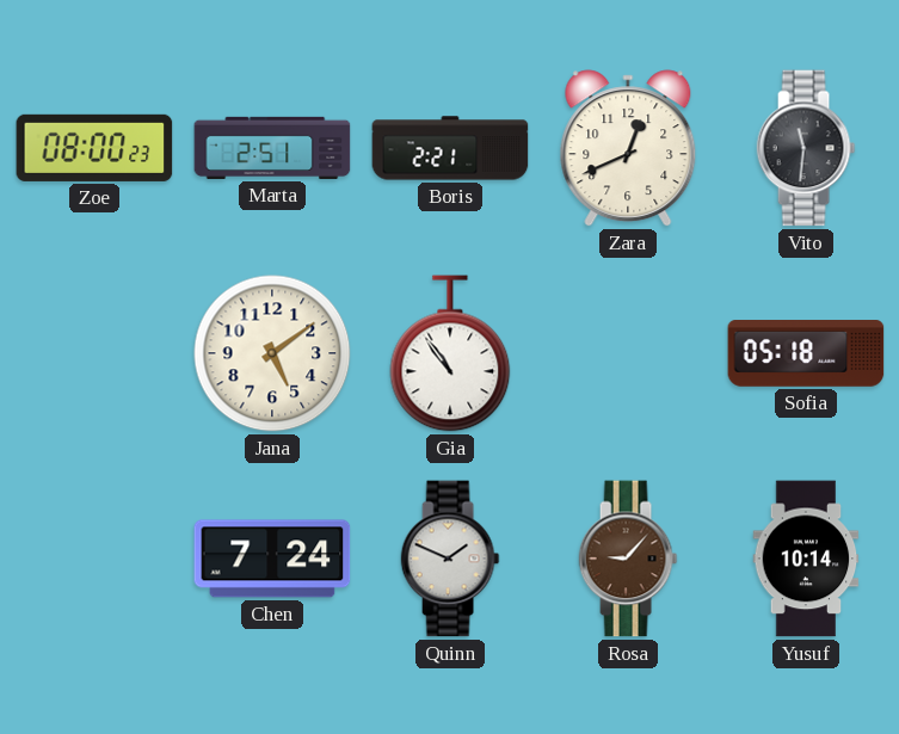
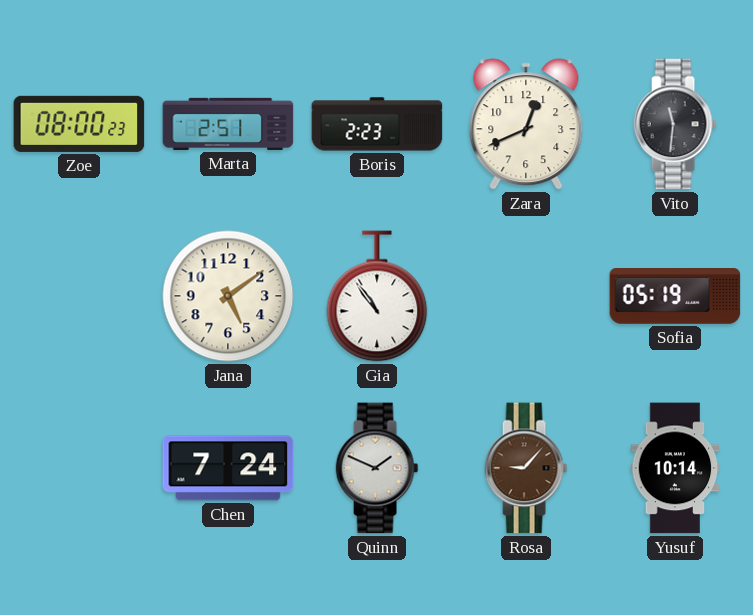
Boris: 2:21 -> 2:23 (377, 124)
Sofia: 05:18 -> 05:19 (675, 297)
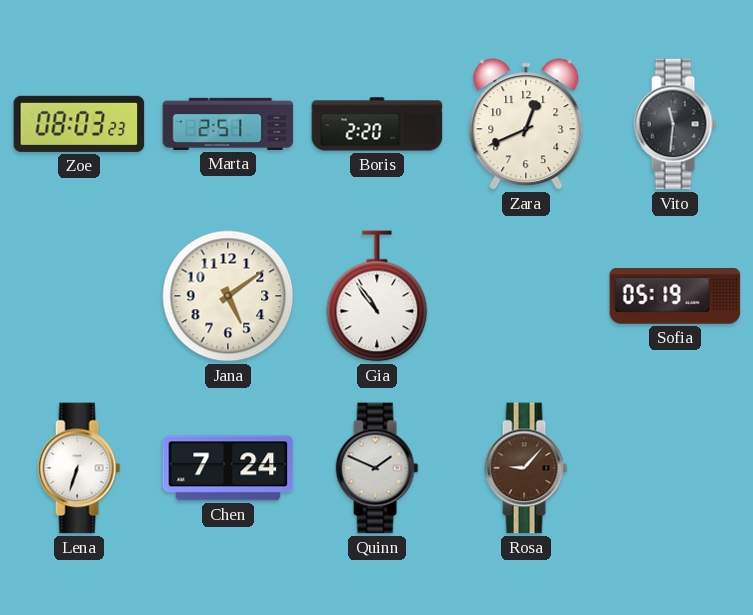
Zoe: 08:00 -> 08:03 (79, 124)
Boris: 2:23 -> 2:20 (377, 124)
Lena: none -> 6:33 (79, 468)
Yusuf: 10:14 -> none (675, 468)
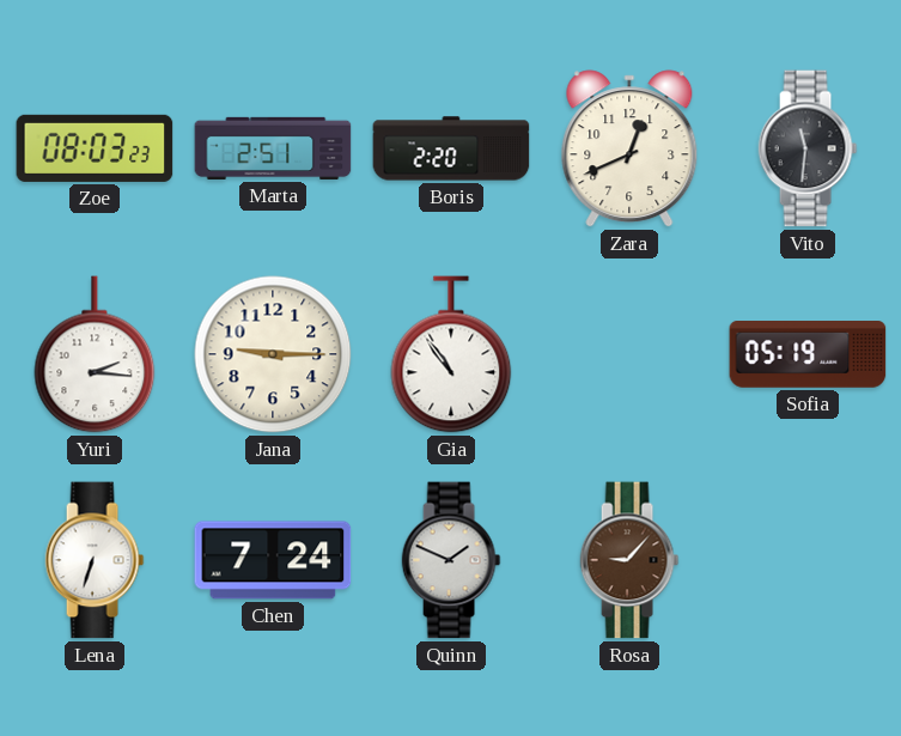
Yuri: none -> 2:16 (95, 354)
Jana: 5:09 -> 9:15 (273, 354)
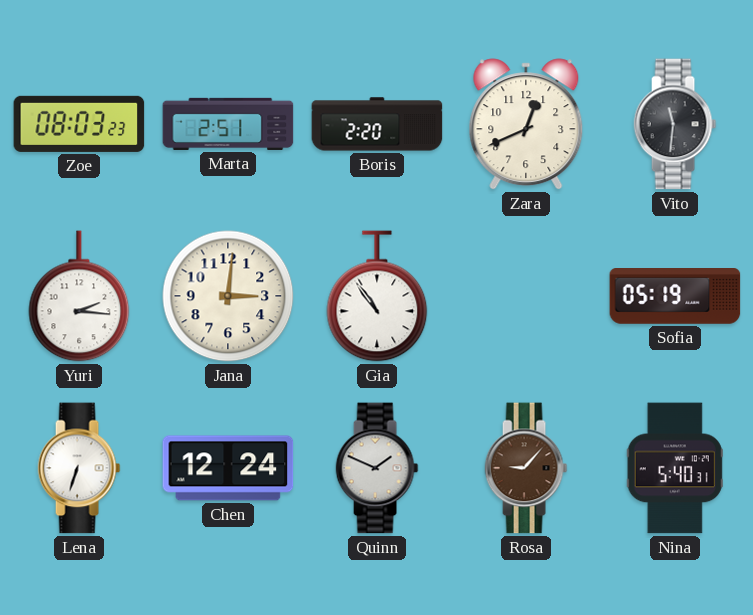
Jana: 9:15 -> 3:01 (228, 296)
Chen: 7:24 -> 12:24 (228, 468)
Nina: none -> 5:40 (675, 468)
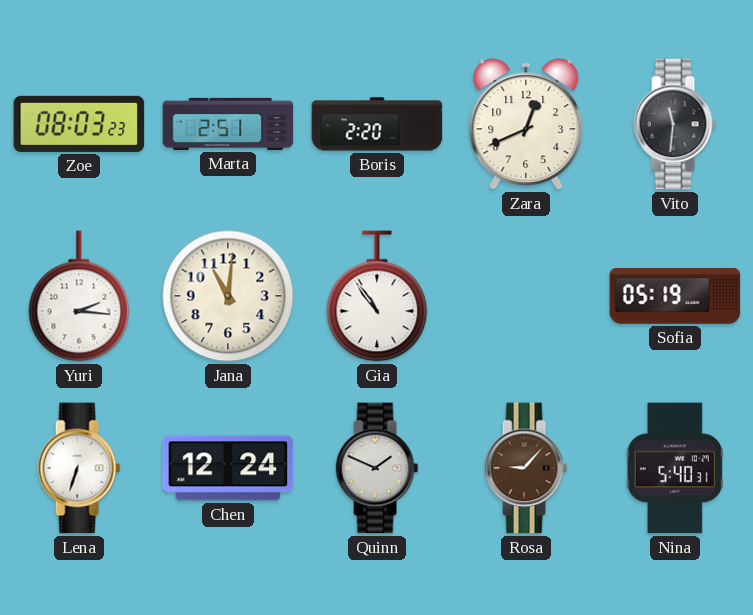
Jana: 3:01 -> 11:01 (228, 296)
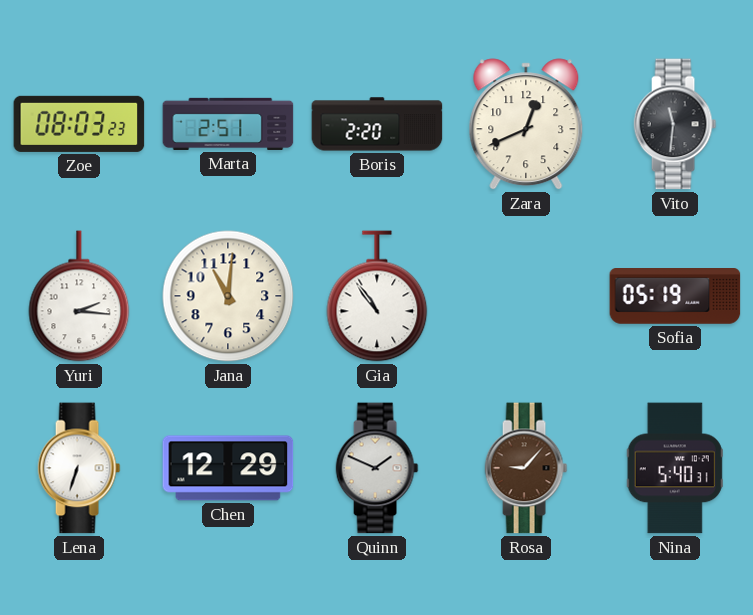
Chen: 12:24 -> 12:29 (228, 468)
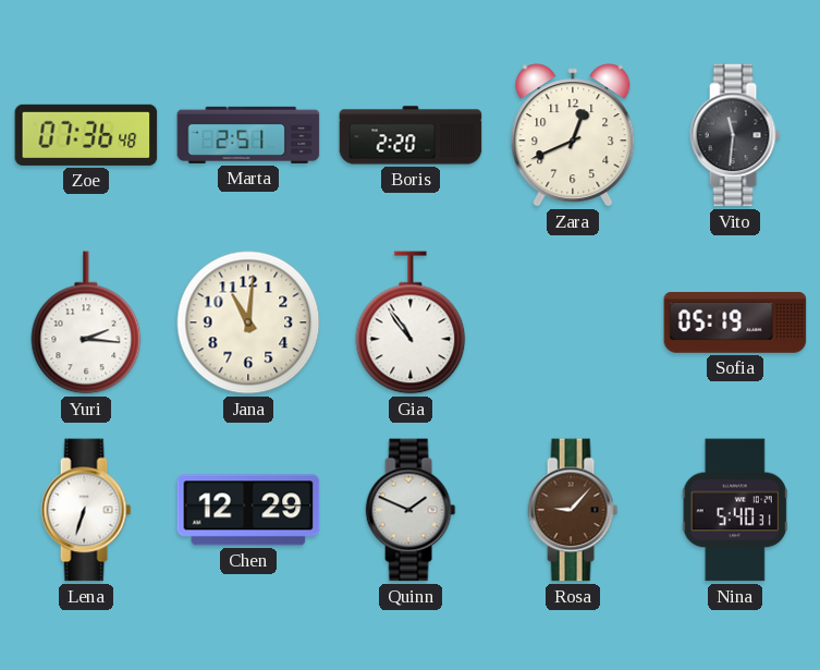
Zoe: 08:03 -> 07:36 (86, 135)
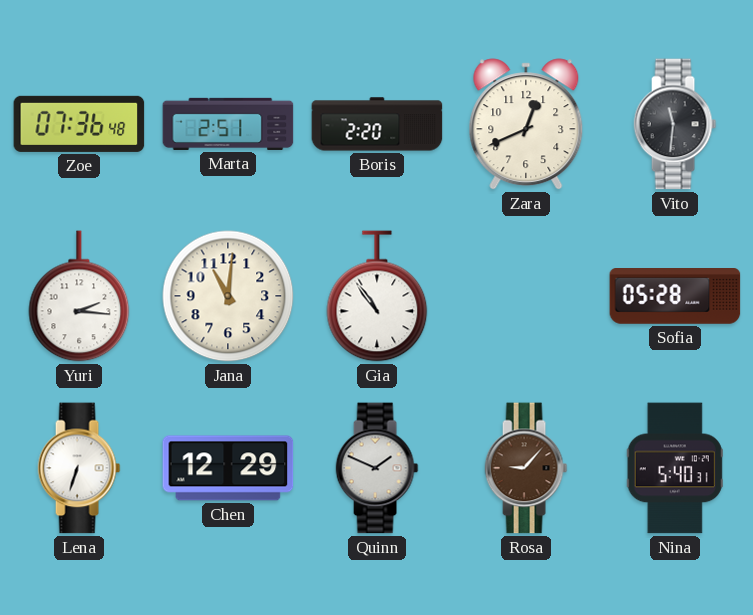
Sofia: 05:19 -> 05:28 (675, 297)
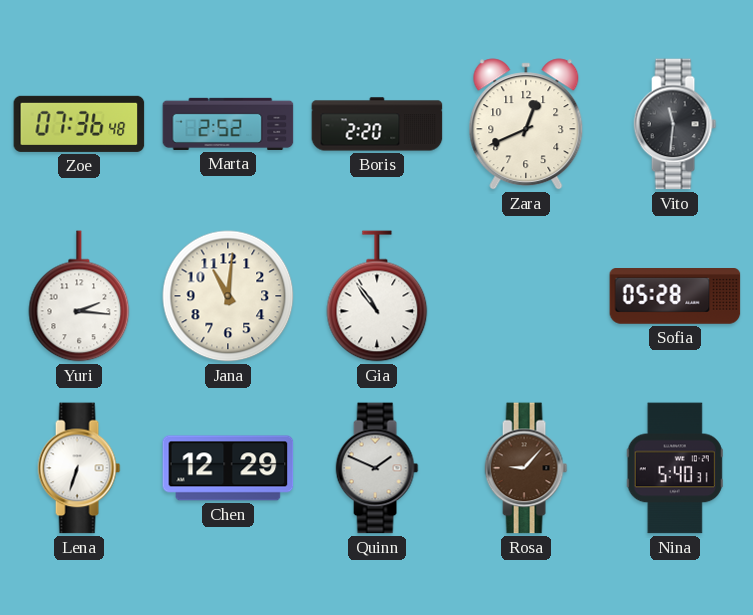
Marta: 2:51 -> 2:52 (228, 124)
